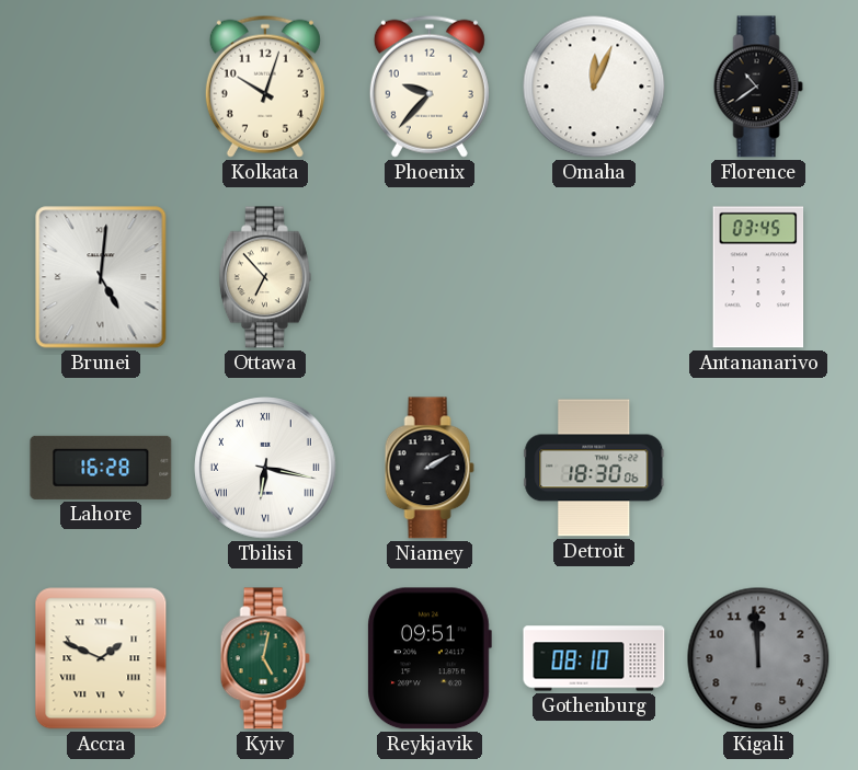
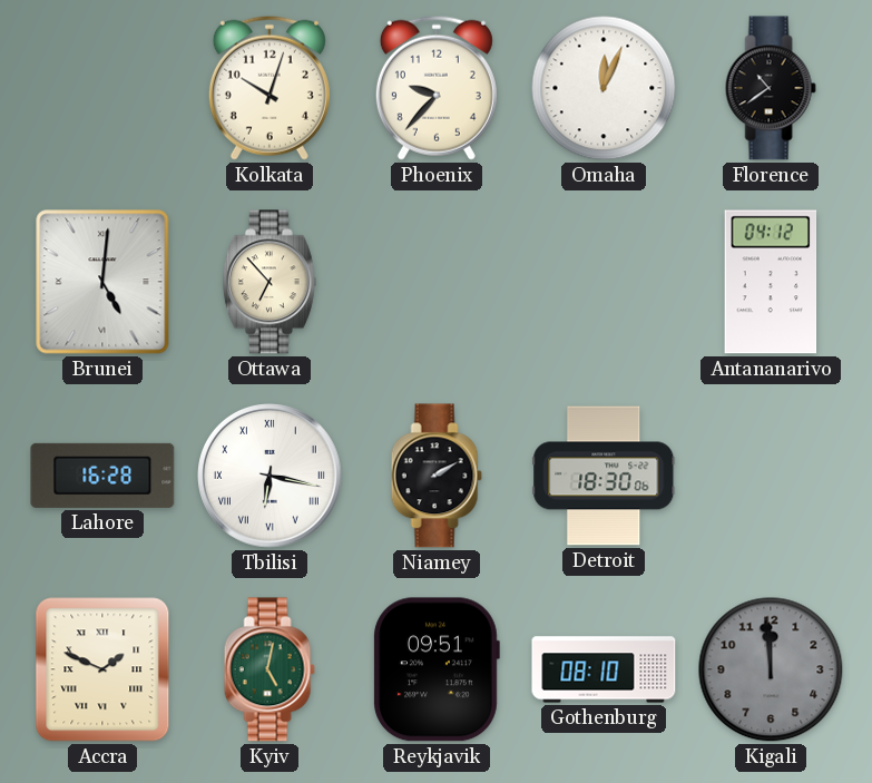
Antananarivo: 03:45 -> 04:12 (771, 282)
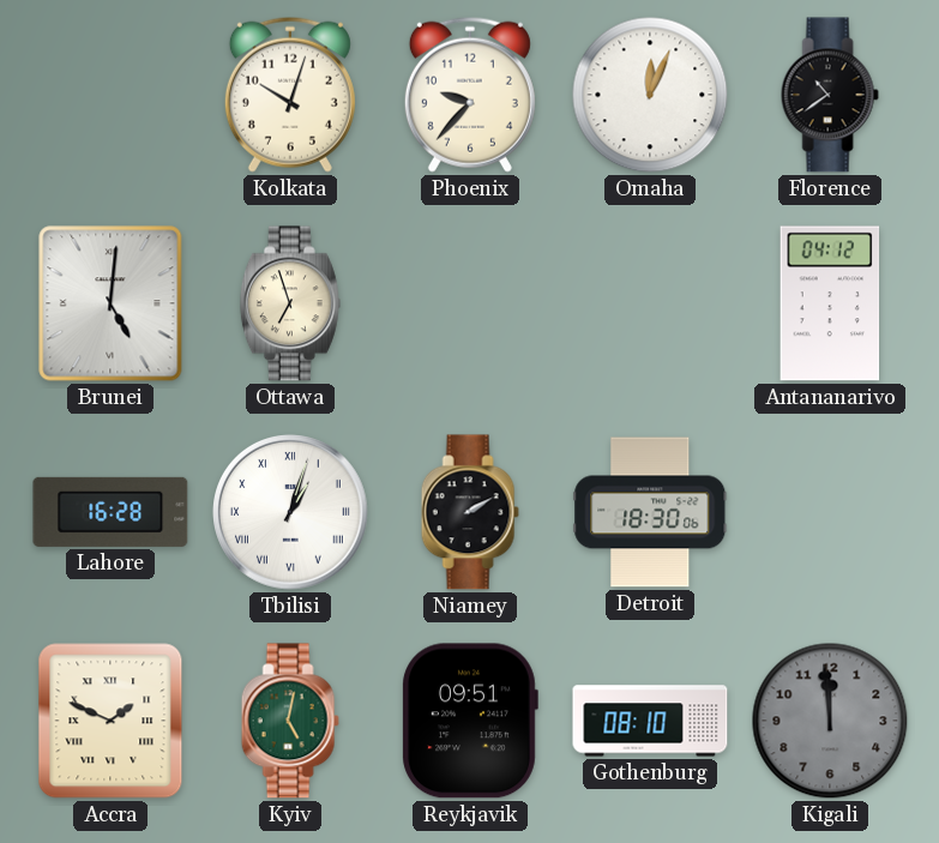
Ottawa: 6:53 -> 6:57 (290, 303)
Tbilisi: 6:17 -> 1:03 (291, 513)
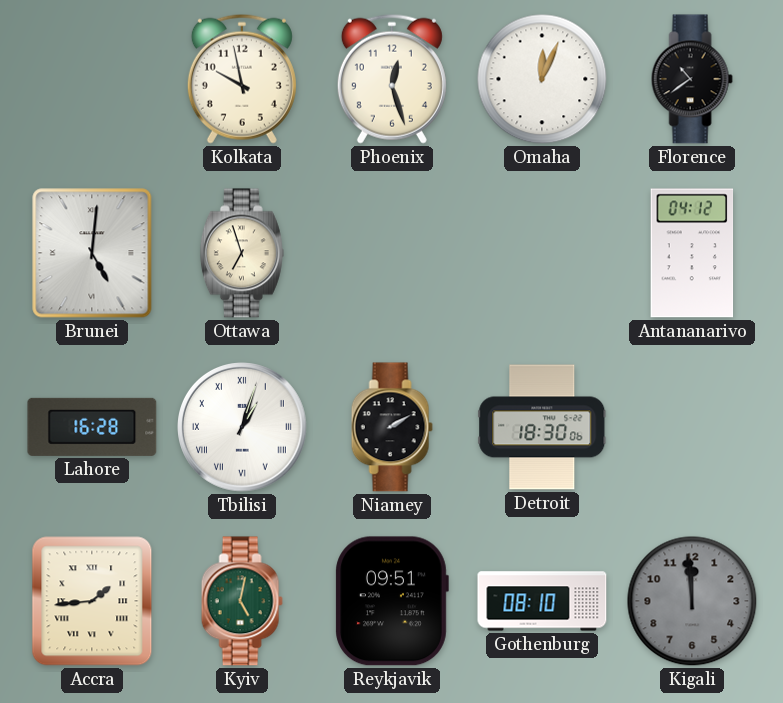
Kolkata: 10:03 -> 9:58 (242, 79)
Phoenix: 9:37 -> 12:27 (392, 79)
Accra: 1:49 -> 1:44 (92, 601)
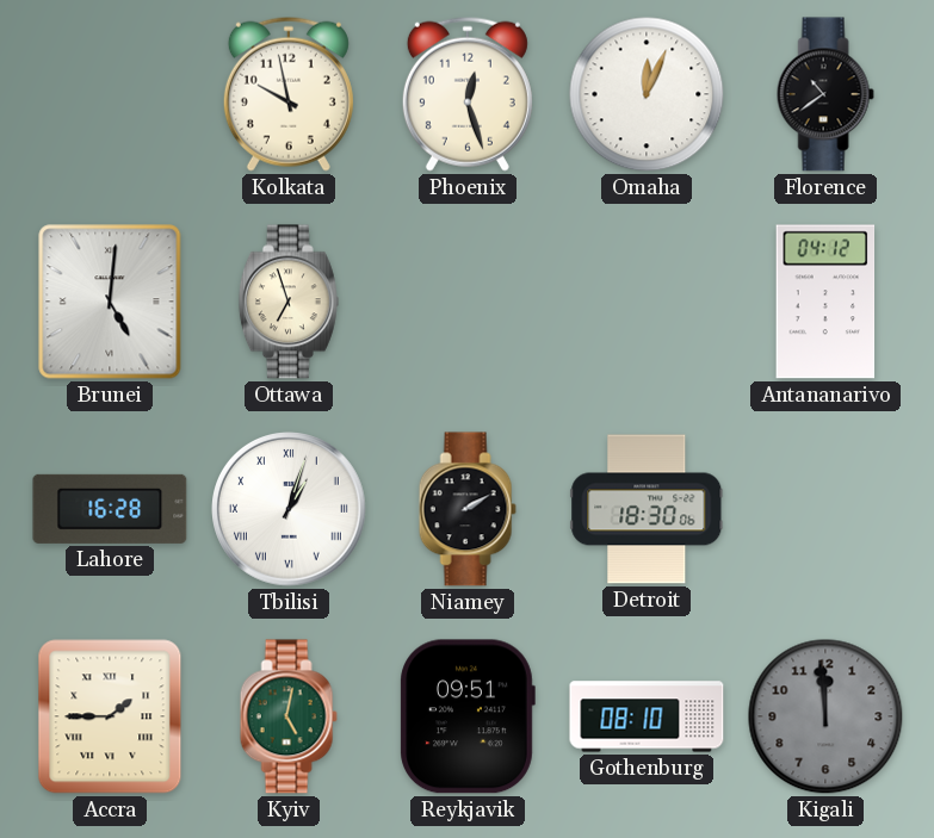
Accra: 1:44 -> 1:45 (110, 716)
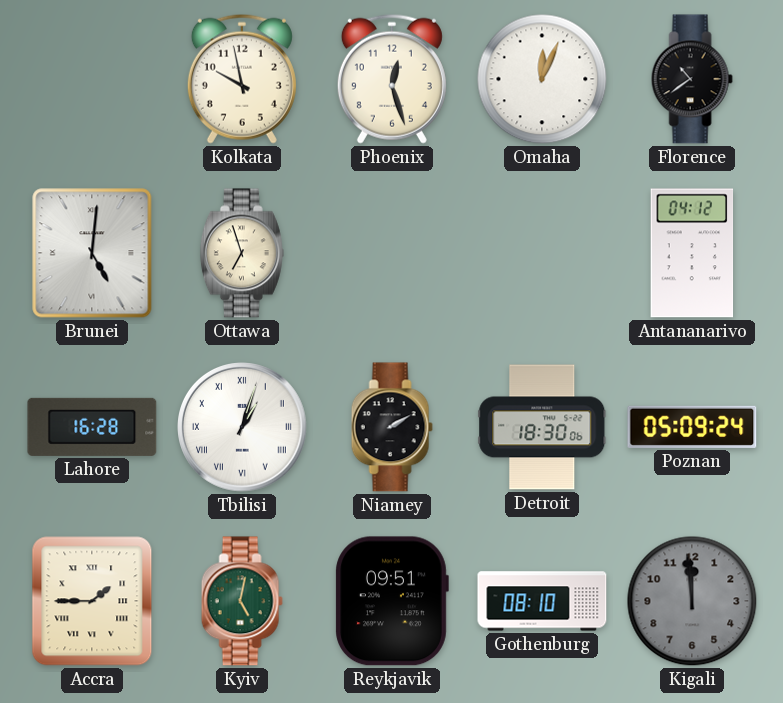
Poznan: none -> 05:09 (692, 427)
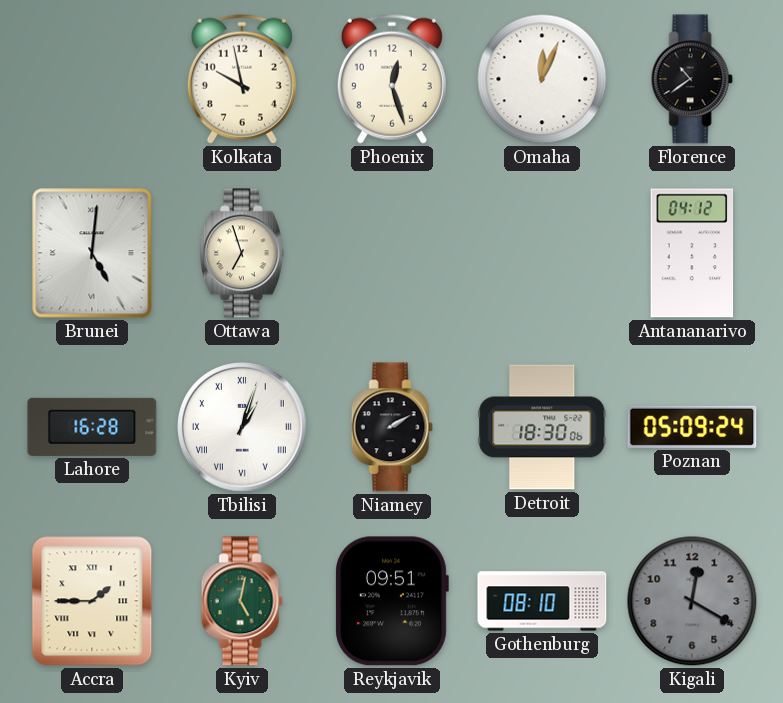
Kigali: 11:59 -> 12:20 (692, 601)
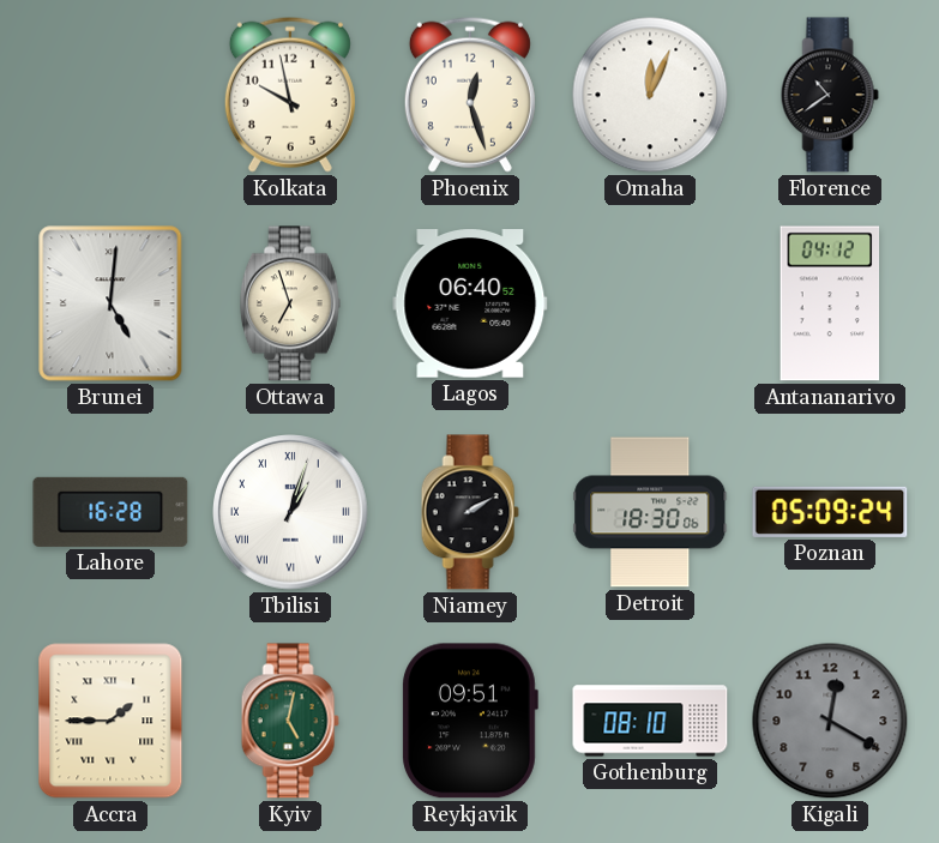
Lagos: none -> 06:40 (470, 305)
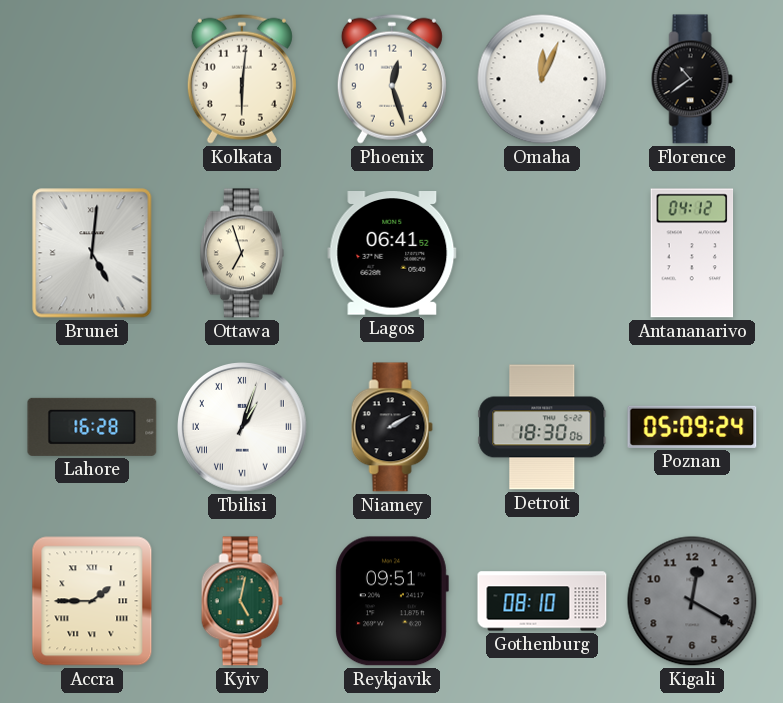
Kolkata: 9:58 -> 6:01 (242, 79)
Lagos: 06:40 -> 06:41 (392, 254)
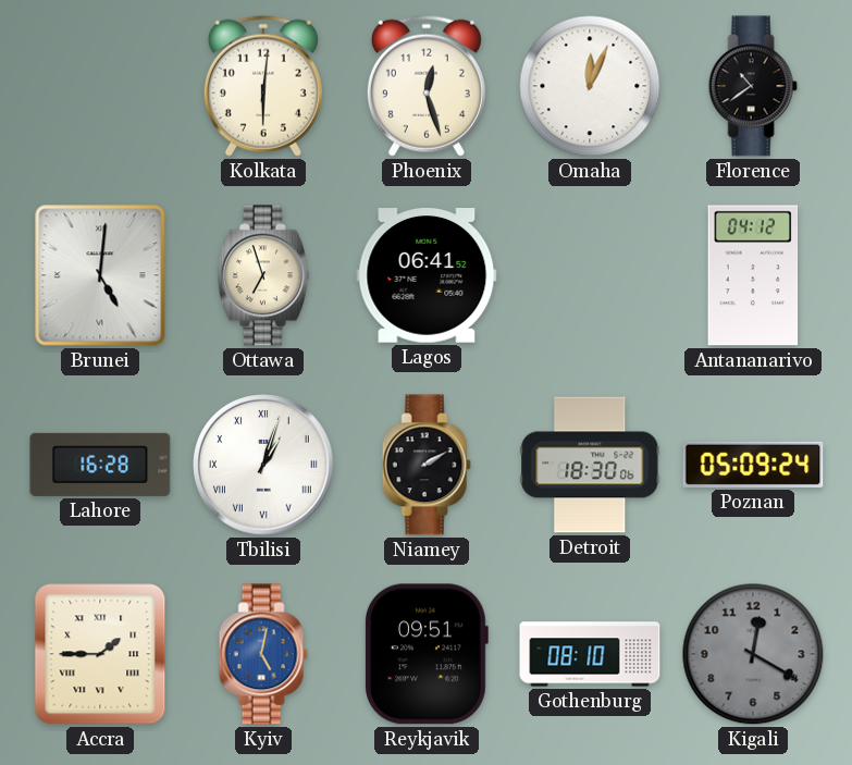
Kyiv dial: green -> blue (263, 654)
